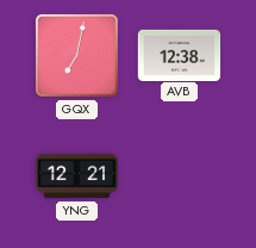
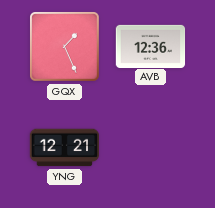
GQX: 7:02 -> 1:26 (65, 47)
AVB: 12:38 -> 12:36 (151, 46)
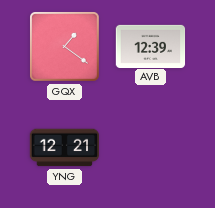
GQX: 1:26 -> 1:21 (65, 47)
AVB: 12:36 -> 12:39 (151, 46)
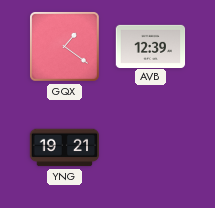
YNG: 12:21 -> 19:21 (65, 148)
